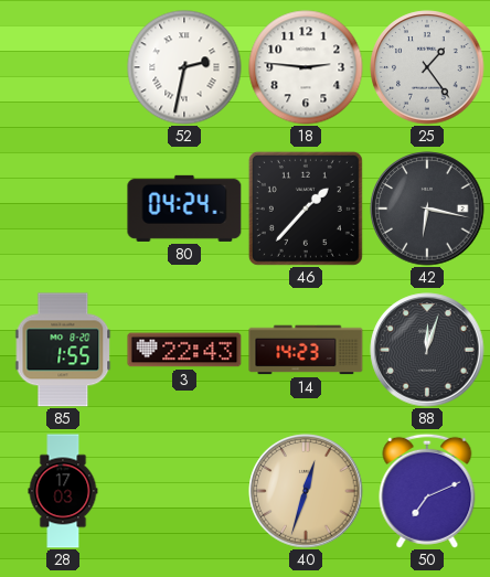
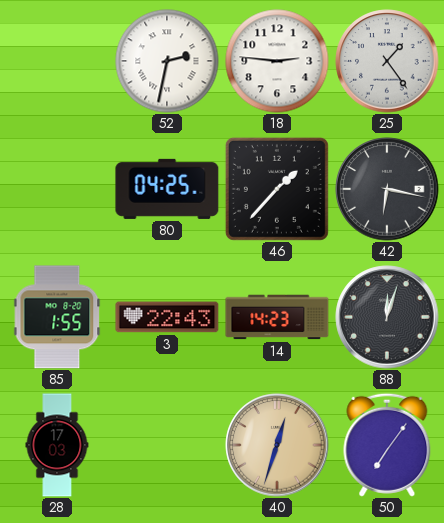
80: 04:24 -> 04:25 (167, 189)
50: 7:11 -> 7:06 (387, 445)
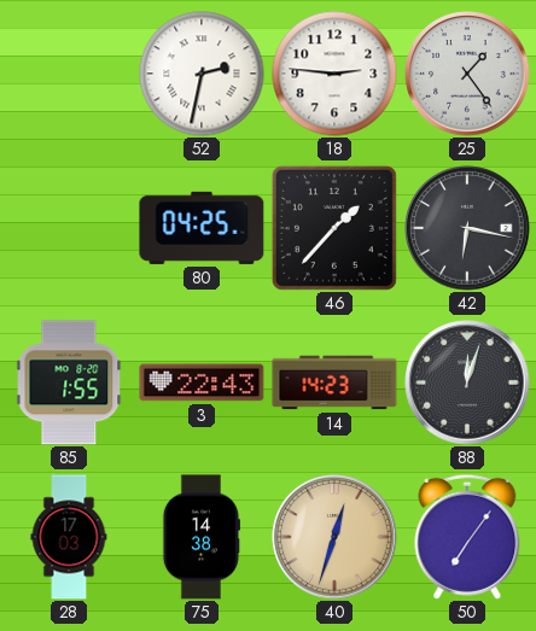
75: none -> 14:38 (202, 537)
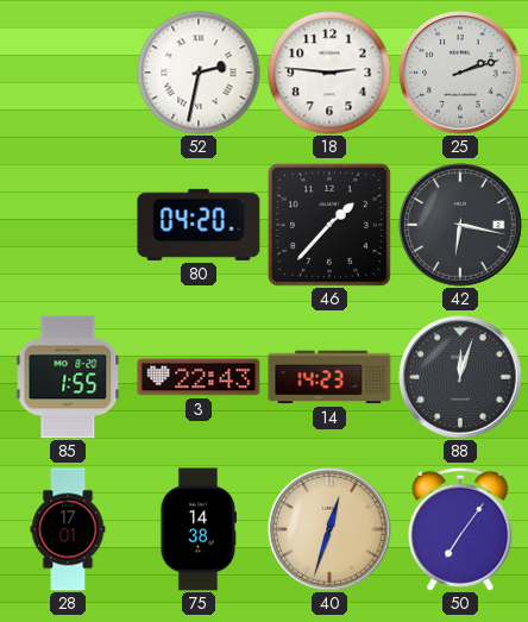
25: 1:24 -> 2:12 (460, 73)
80: 04:25 -> 04:20 (199, 225)
28: 17:03 -> 17:01 (68, 529)
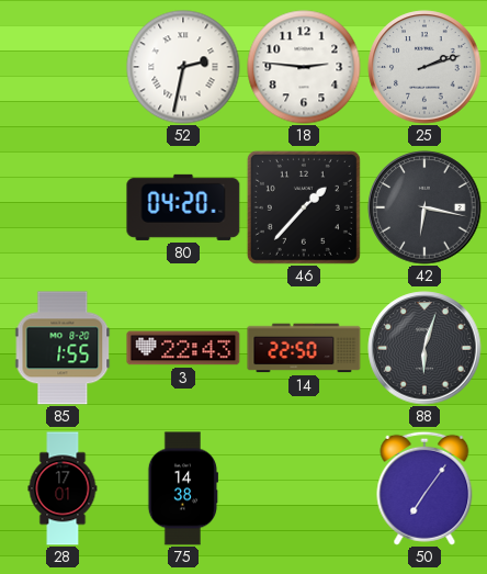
14: 14:23 -> 22:50 (304, 348)
88: 12:03 -> 6:03 (424, 348)
40: 12:33 -> none (329, 529)
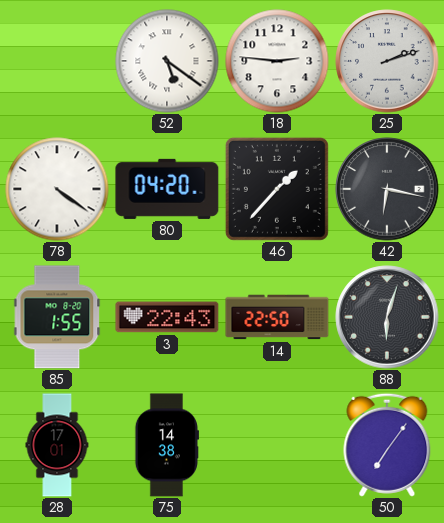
52: 2:32 -> 5:21 (167, 61)
78: none -> 4:21 (57, 189)
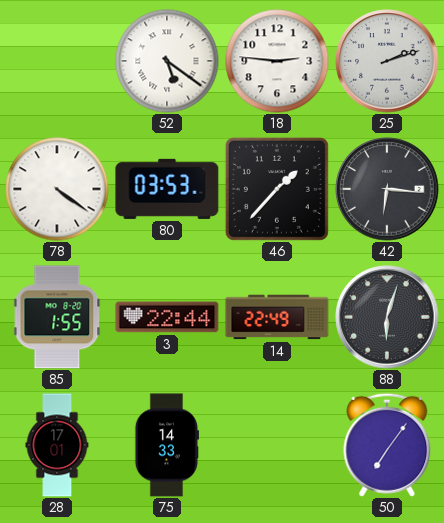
80: 04:20 -> 03:53 (167, 189)
42: 6:17 -> 6:16 (387, 189)
3: 22:43 -> 22:44 (167, 317)
14: 22:50 -> 22:49 (277, 317)
75: 14:38 -> 14:33 (167, 445)
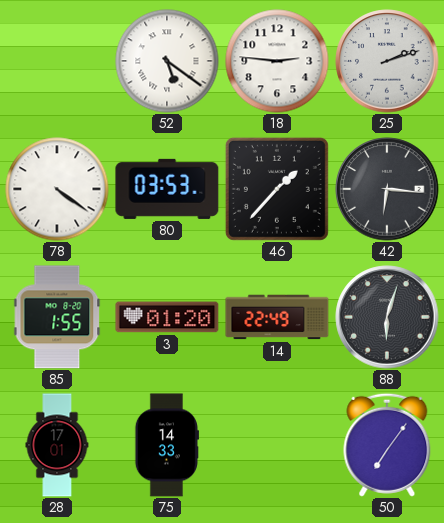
3: 22:44 -> 01:20 (167, 317)
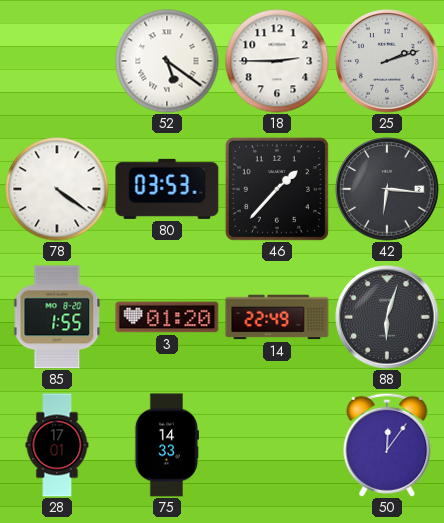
18: 2:46 -> 2:45 (277, 61)
50: 7:06 -> 12:06 (387, 445)
